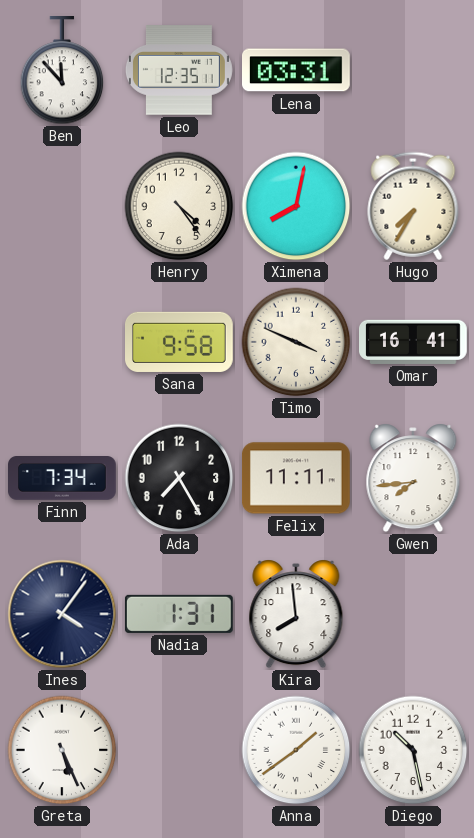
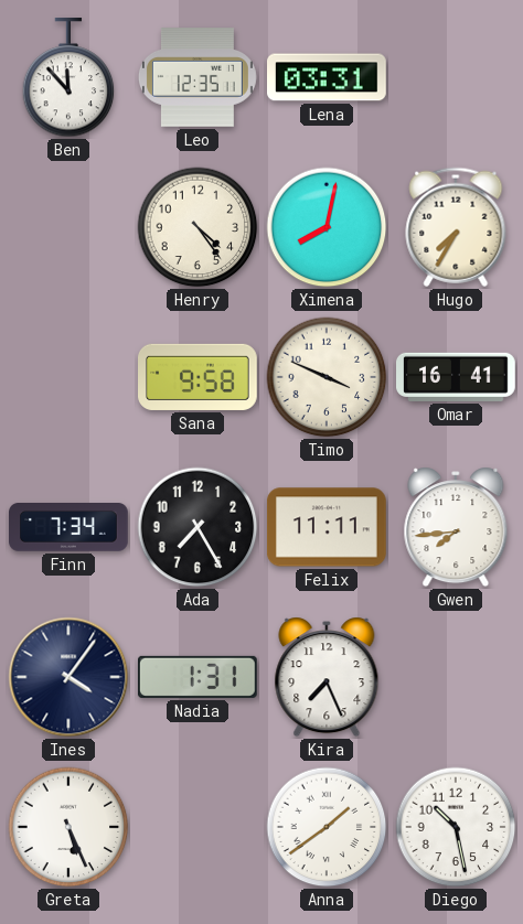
Kira: 7:59 -> 7:26 (327, 677)
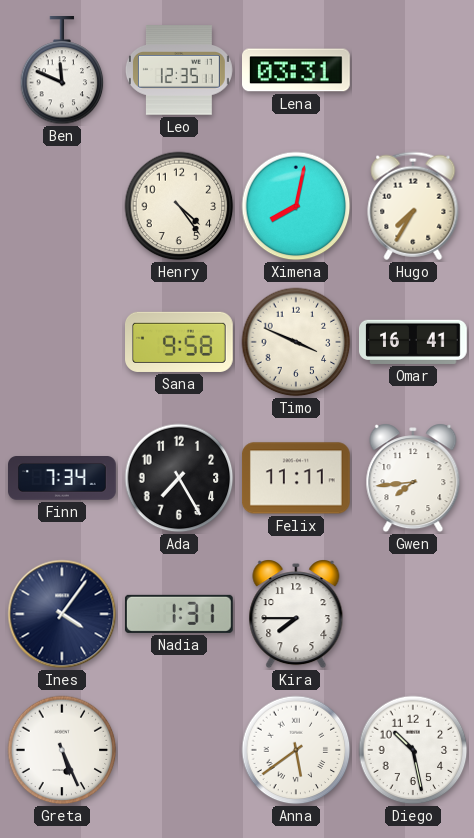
Ben: 11:53 -> 11:49 (62, 71)
Kira: 7:26 -> 7:45 (296, 614)
Anna: 1:39 -> 5:39 (296, 750)
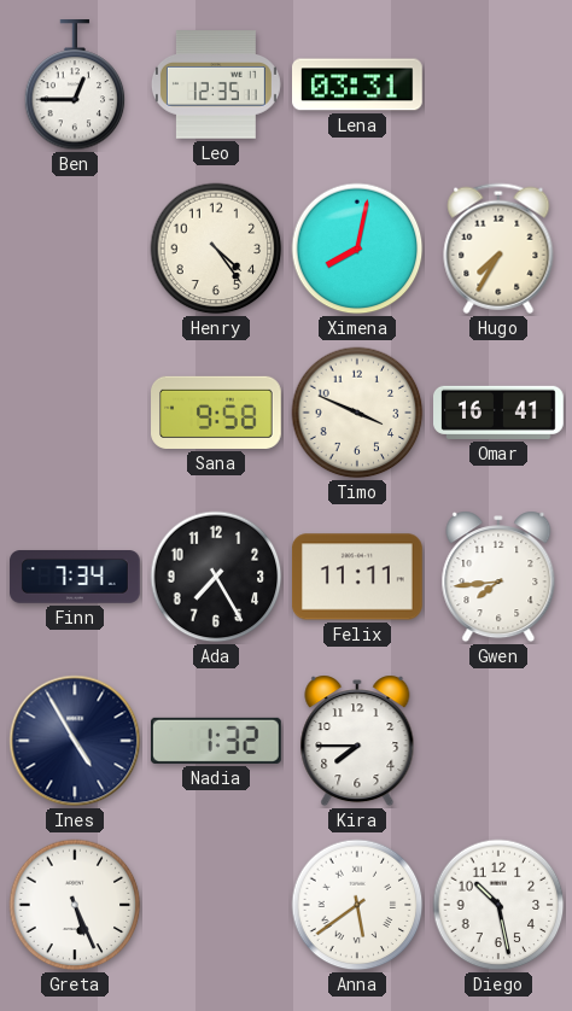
Ben: 11:49 -> 12:45 (75, 86)
Ines: 4:06 -> 4:55 (75, 741)
Nadia: 1:31 -> 1:32 (216, 741)
